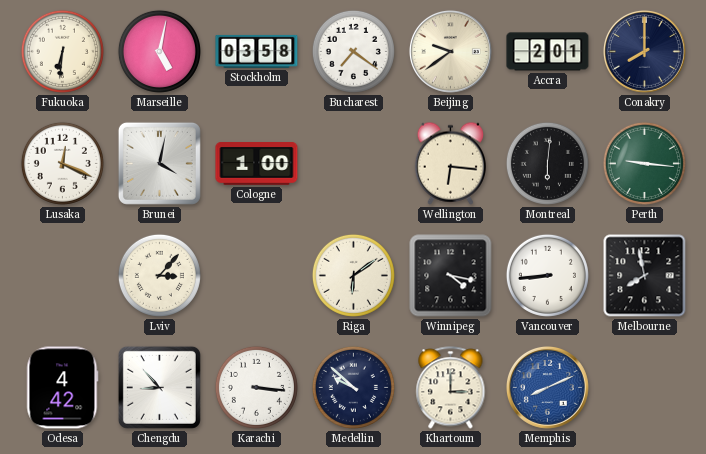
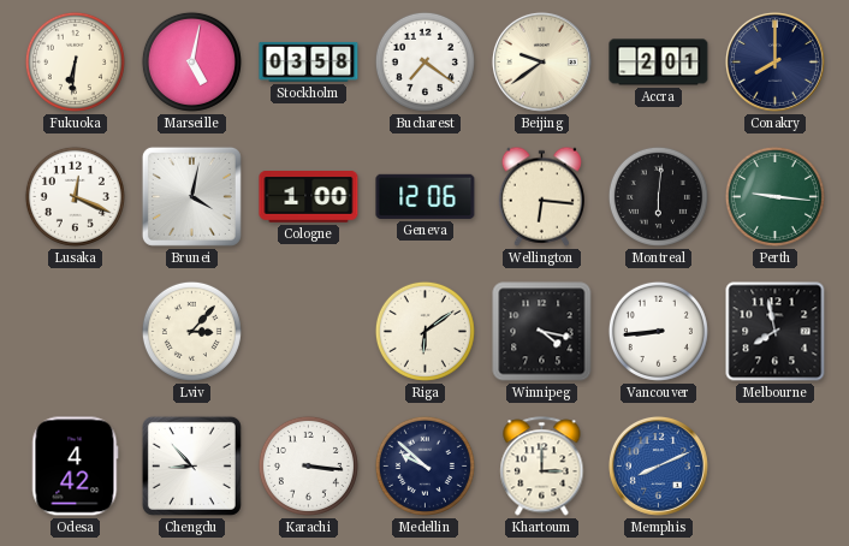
Geneva: none -> 12:06 (426, 196)
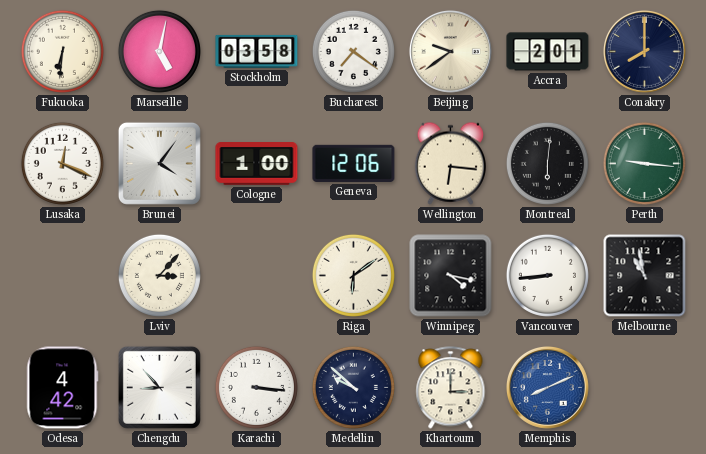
Brunei: 4:02 -> 4:06 (159, 163)
Melbourne: 7:58 -> 10:58 (645, 276)
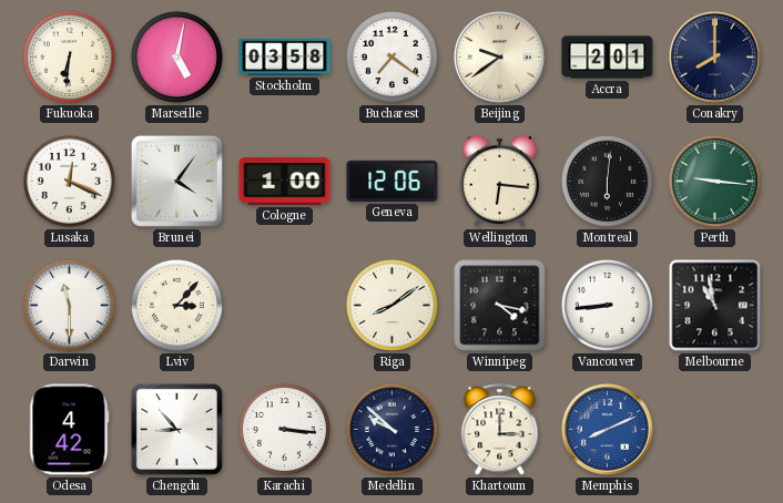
Darwin: none -> 11:30 (69, 305)
Riga: 6:09 -> 8:09 (391, 305)
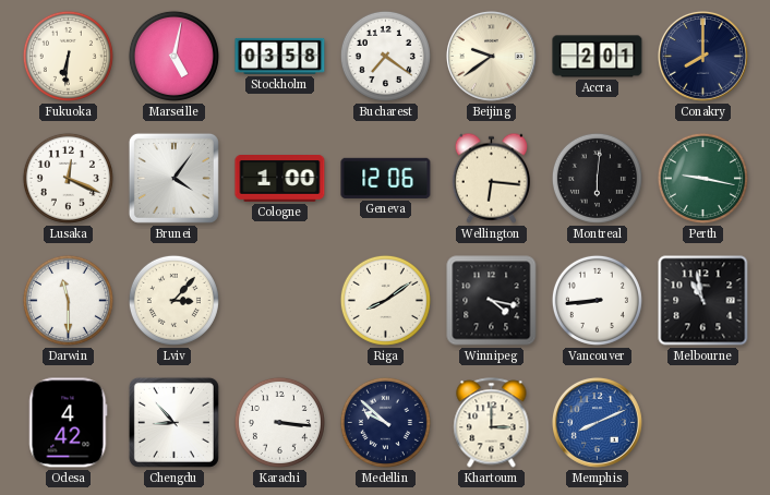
Perth: 9:16 -> 9:17 (702, 178)
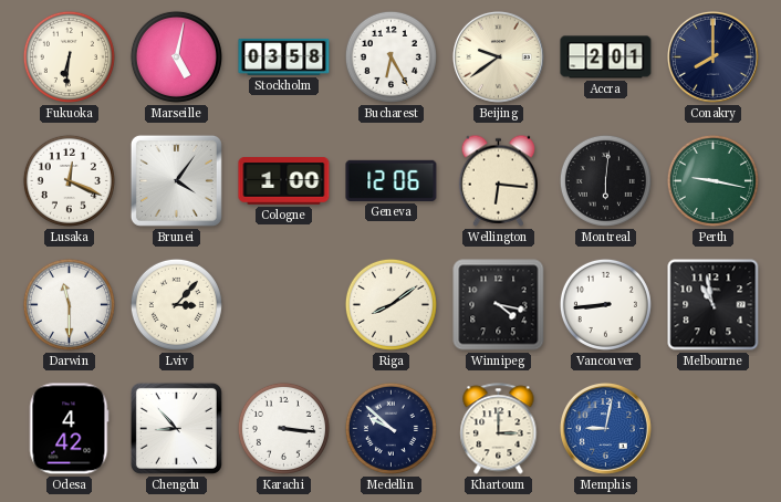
Bucharest: 7:21 -> 6:25 (390, 56)
Memphis: 8:11 -> 9:02 (605, 428)
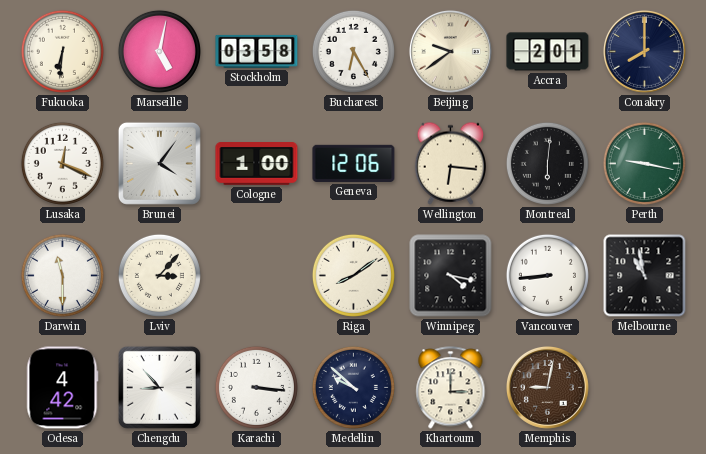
Memphis dial: blue -> brown (547, 387)
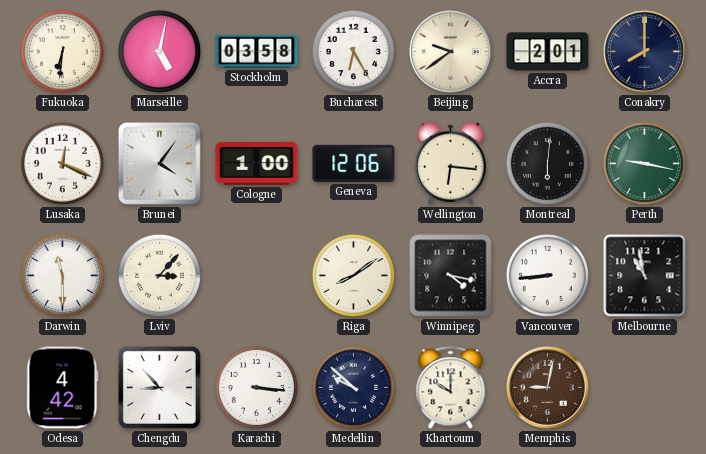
Khartoum: 3:00 -> 10:00 (451, 388)
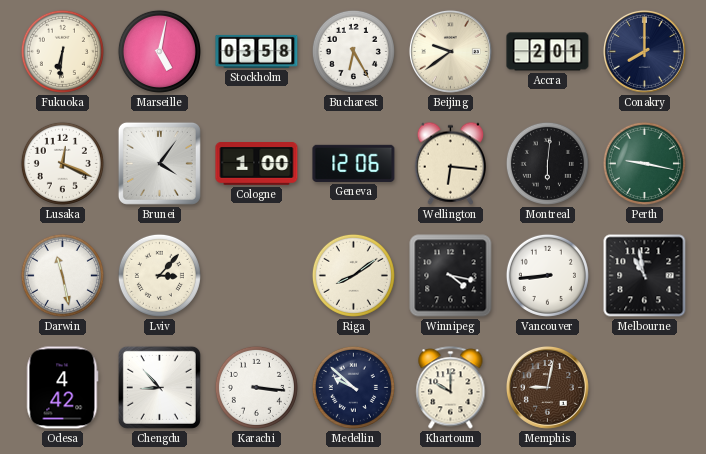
Darwin: 11:30 -> 11:28 (62, 275)
